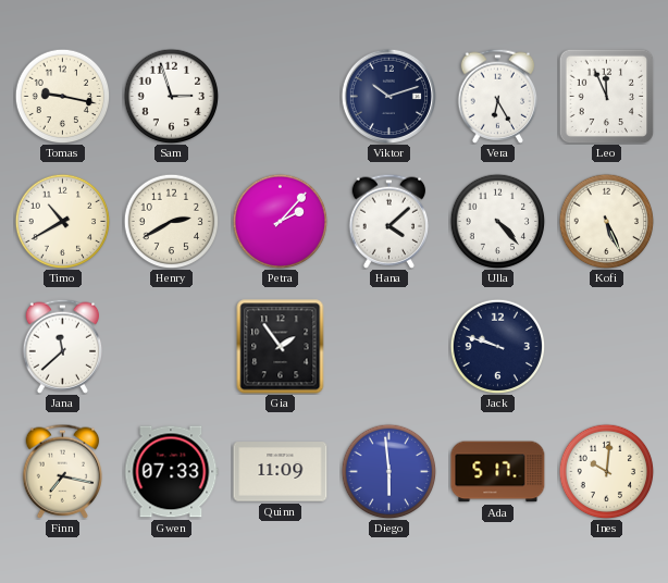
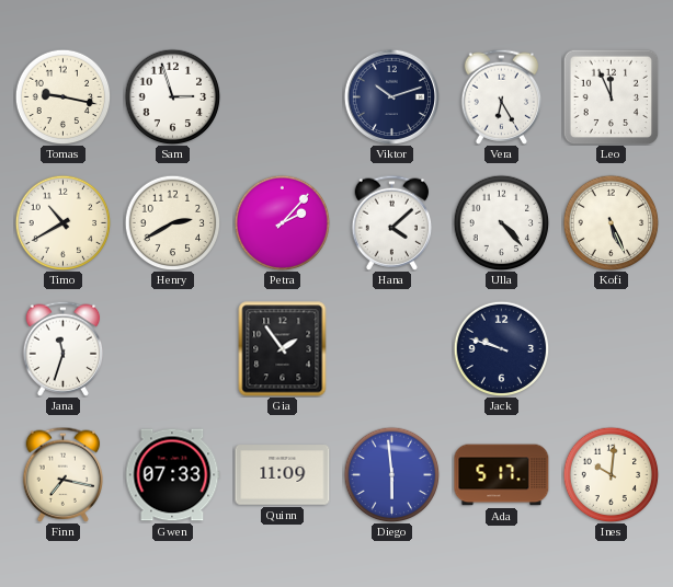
Jana: 11:38 -> 11:33 (64, 348)
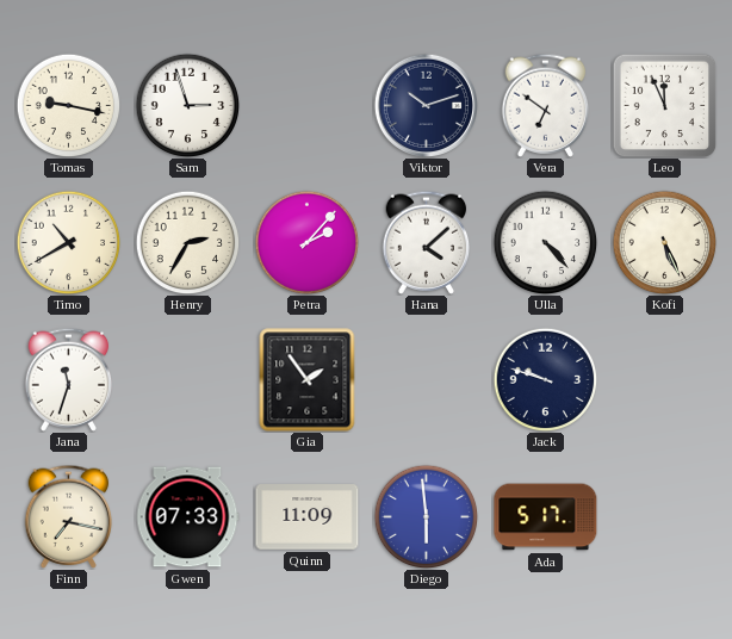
Vera: 6:25 -> 6:51 (546, 105)
Henry: 2:40 -> 2:35 (187, 242)
Ines: 10:01 -> none (611, 474)
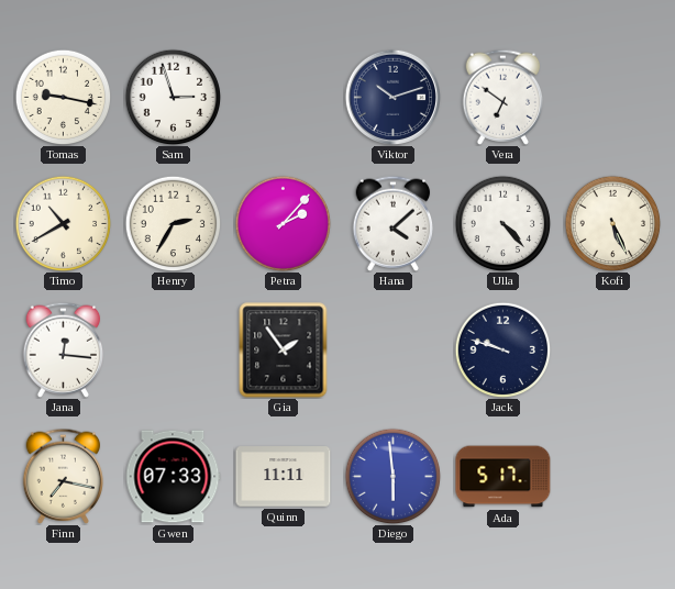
Leo: 11:56 -> none (664, 105)
Jana: 11:33 -> 12:16 (64, 349)
Quinn: 11:09 -> 11:11 (284, 477)
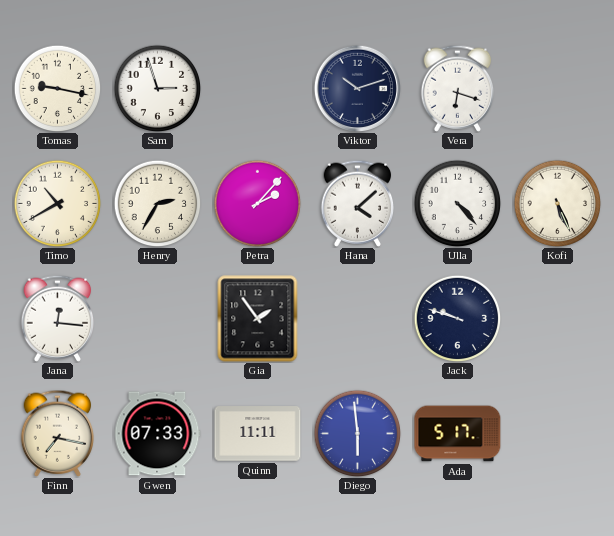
Vera: 6:51 -> 6:18 (458, 88)
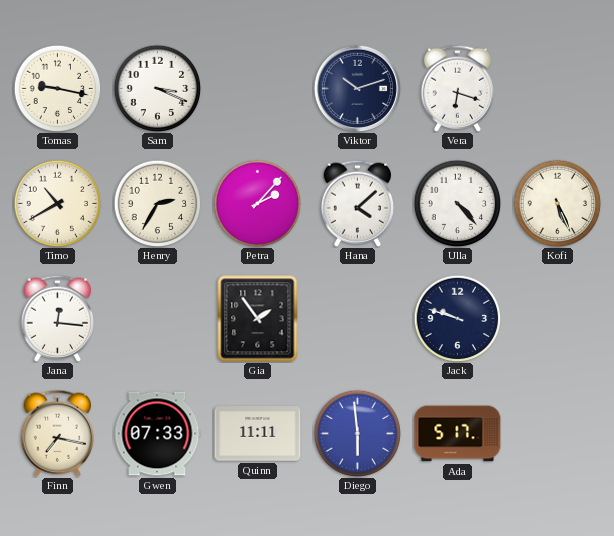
Sam: 2:57 -> 3:19 (157, 88)
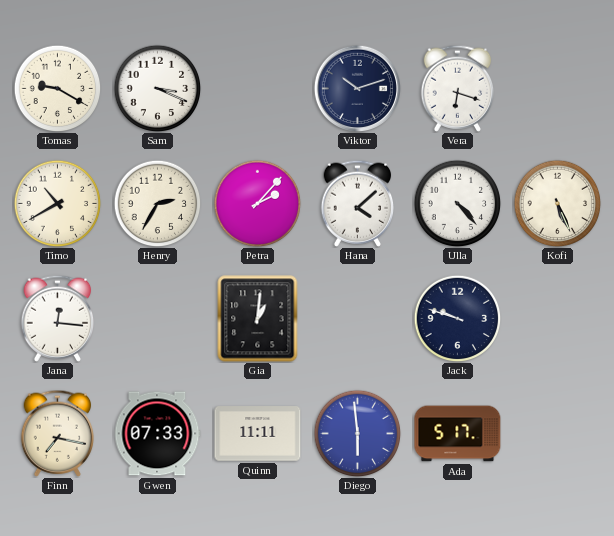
Tomas: 9:17 -> 9:20 (57, 88)
Gia: 1:54 -> 1:01 (258, 319)
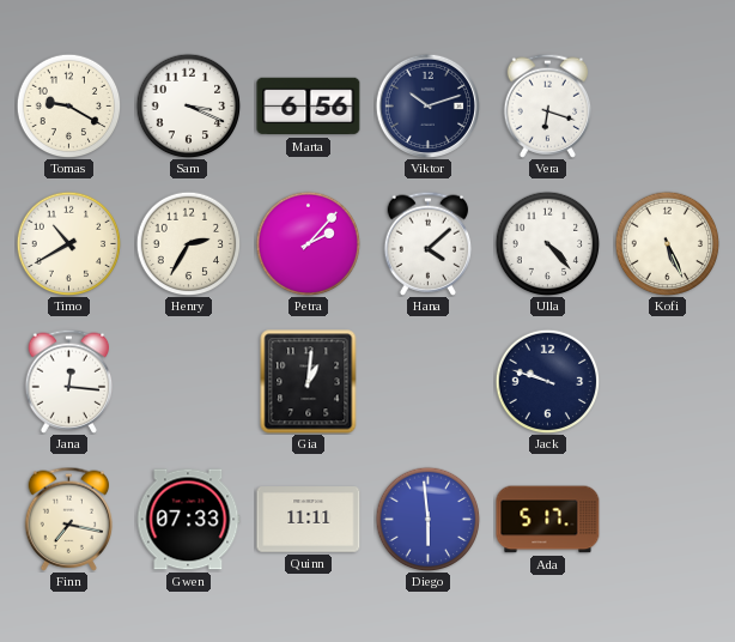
Marta: none -> 6:56 (309, 107)
